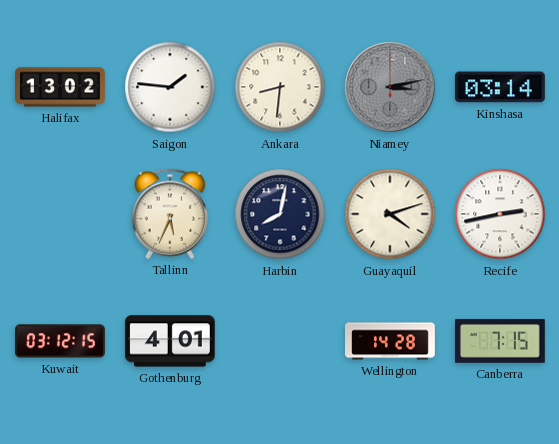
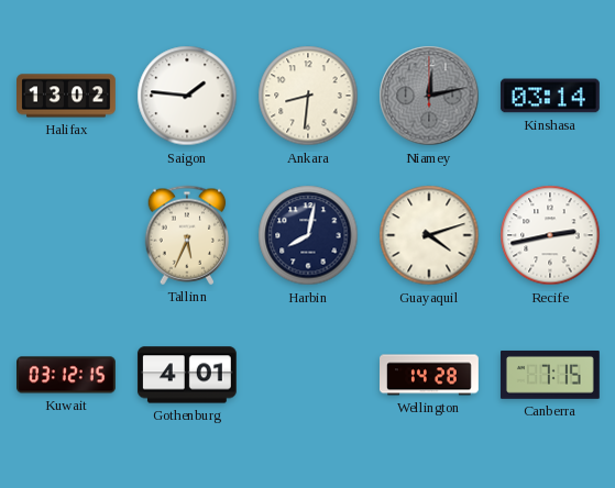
Niamey: 3:13 -> 12:13 (429, 96)
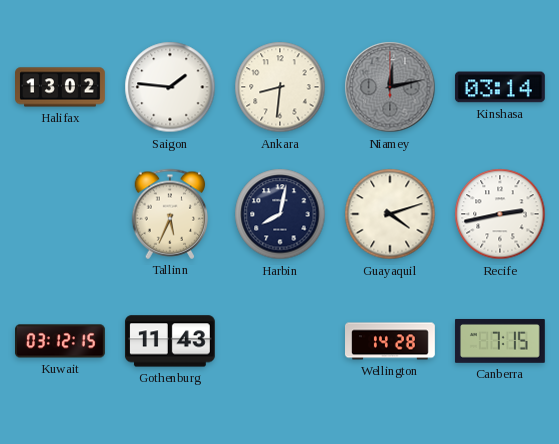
Gothenburg: 4:01 -> 11:43 (170, 341)
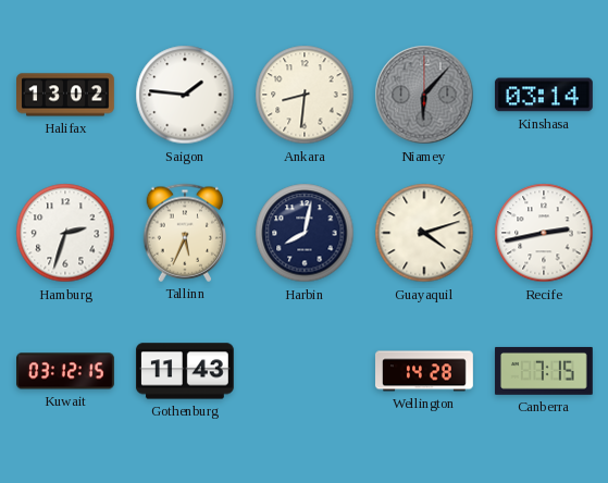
Niamey: 12:13 -> 6:07 (424, 95)
Hamburg: none -> 2:33 (65, 233)
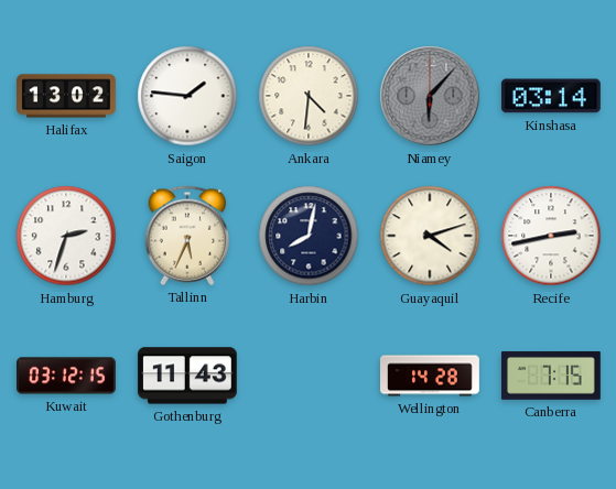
Ankara: 8:31 -> 4:31 (309, 96)
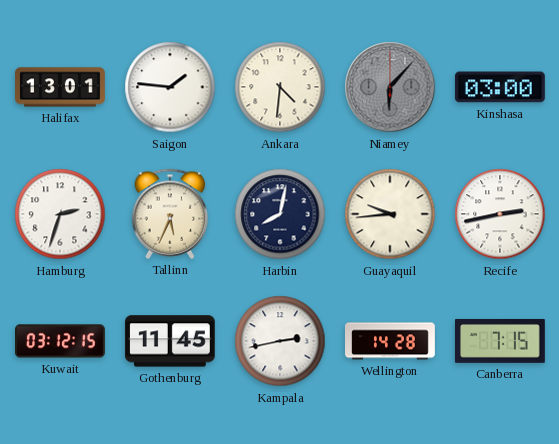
Halifax: 13:02 -> 13:01 (61, 87)
Kinshasa: 03:14 -> 03:00 (500, 87)
Guayaquil: 4:12 -> 9:44 (390, 214)
Gothenburg: 11:43 -> 11:45 (170, 341)
Kampala: none -> 2:43 (280, 341)
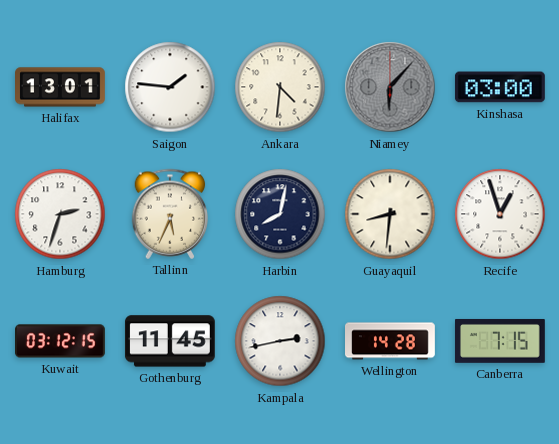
Guayaquil: 9:44 -> 8:31 (390, 214)
Recife: 2:43 -> 12:57 (500, 214)
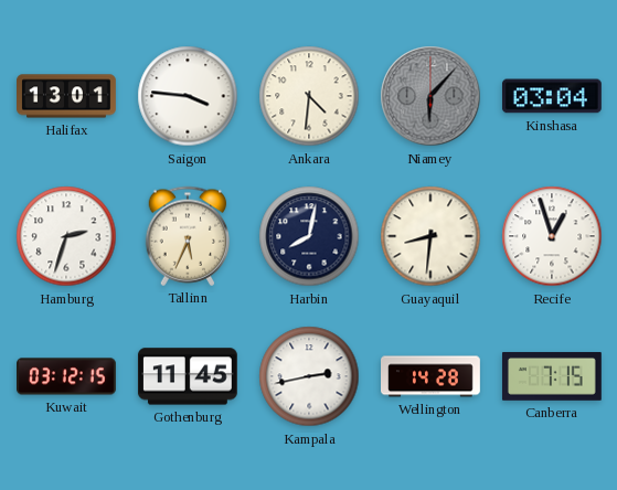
Saigon: 1:46 -> 3:46 (188, 96)
Kinshasa: 03:00 -> 03:04 (552, 96)
